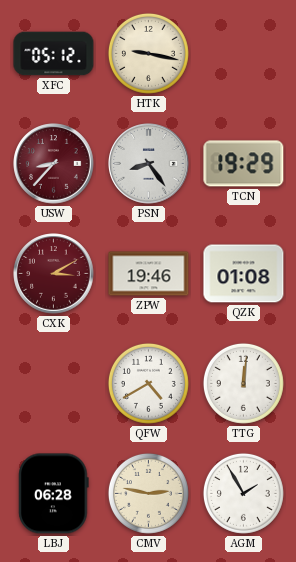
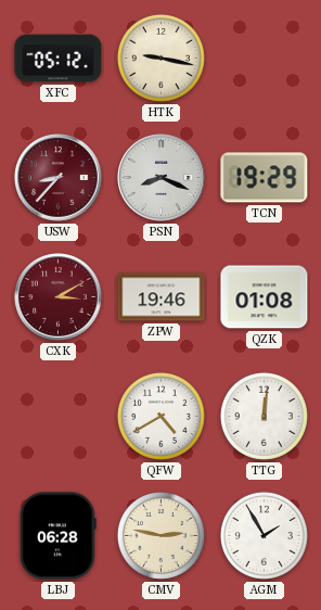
PSN: 8:24 -> 8:19 (162, 178)
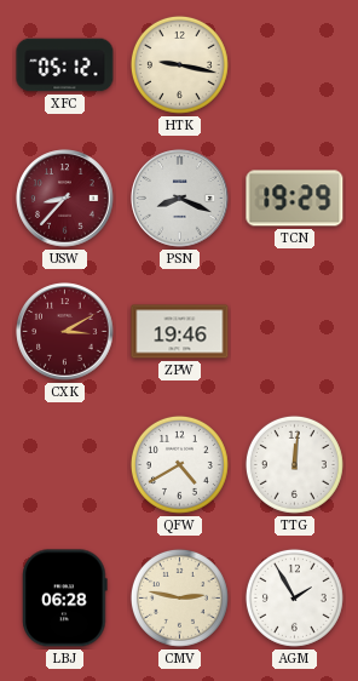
QZK: 01:08 -> none (265, 297)
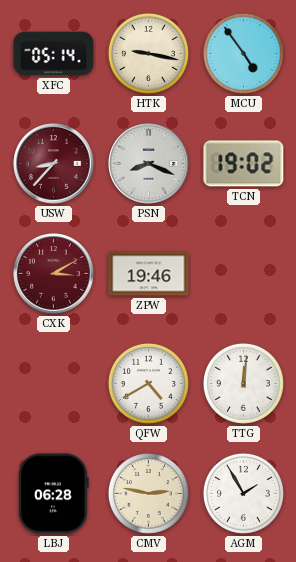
XFC: 05:12 -> 05:14 (54, 54)
MCU: none -> 4:54 (243, 53)
TCN: 19:29 -> 19:02 (244, 164)
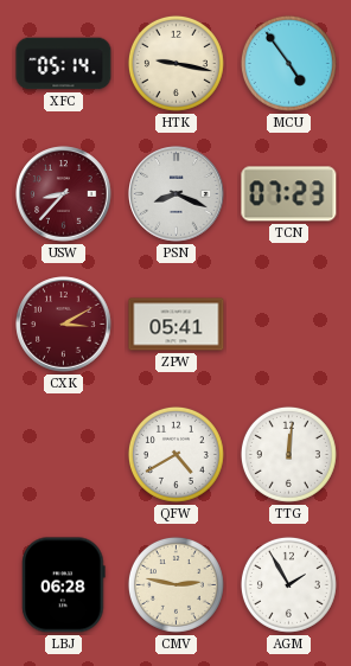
TCN: 19:02 -> 07:23 (289, 194)
ZPW: 19:46 -> 05:41 (177, 325)
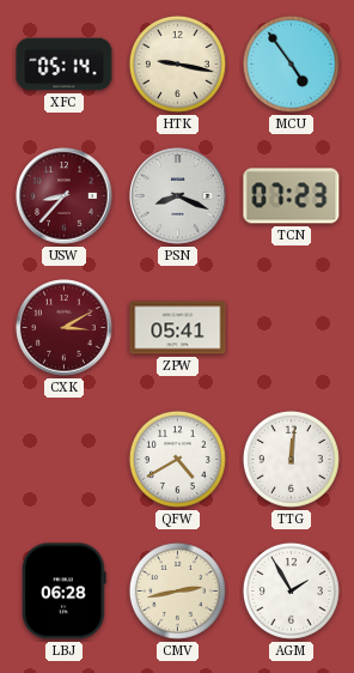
CMV: 2:47 -> 2:43 (177, 590)
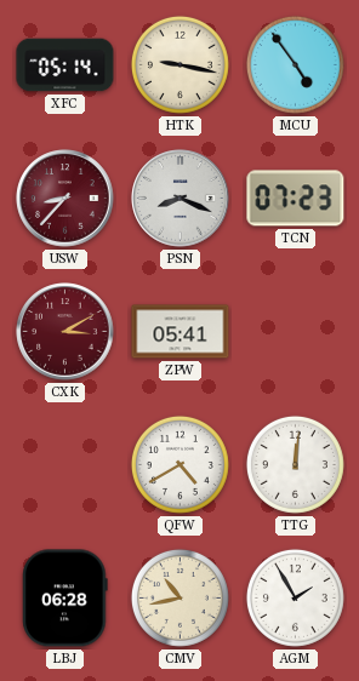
CMV: 2:43 -> 10:43 (180, 597)
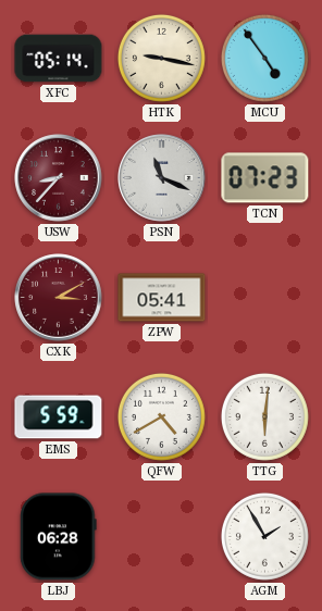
PSN: 8:19 -> 11:19 (162, 178)
EMS: none -> 5:59 (59, 417)
TTG: 12:01 -> 6:01 (264, 416)
CMV: 10:43 -> none (180, 597)
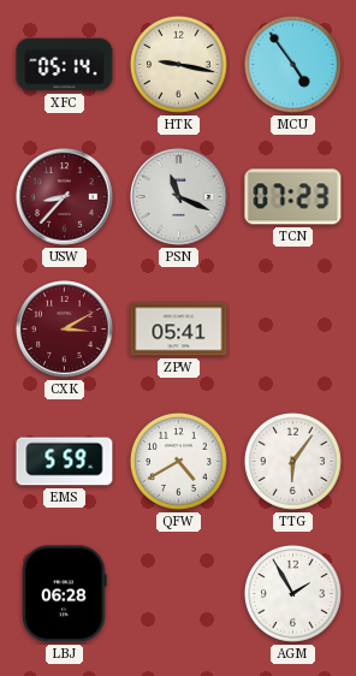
TTG: 6:01 -> 6:06 (292, 461)
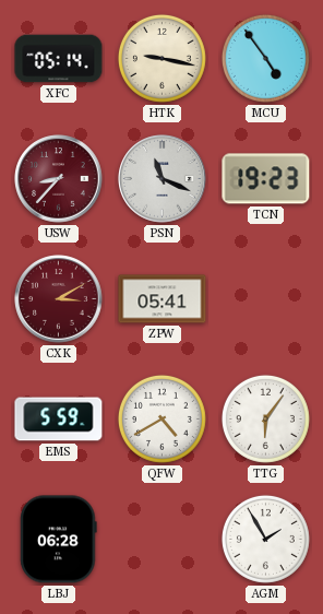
TCN: 07:23 -> 19:23 (266, 179)
